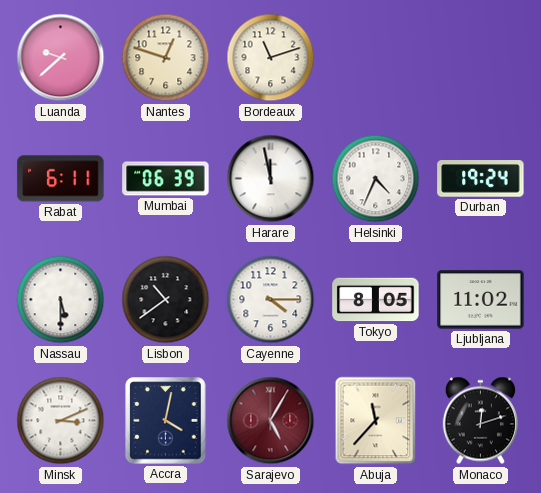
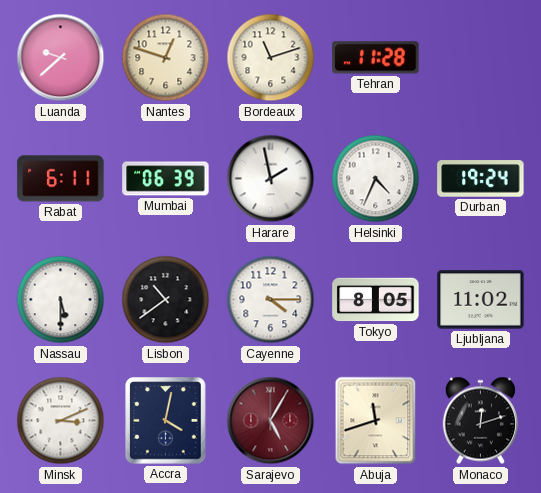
Tehran: none -> 11:28 (376, 58)
Harare: 11:58 -> 1:58 (271, 179)
Abuja: 11:37 -> 11:42 (376, 421)
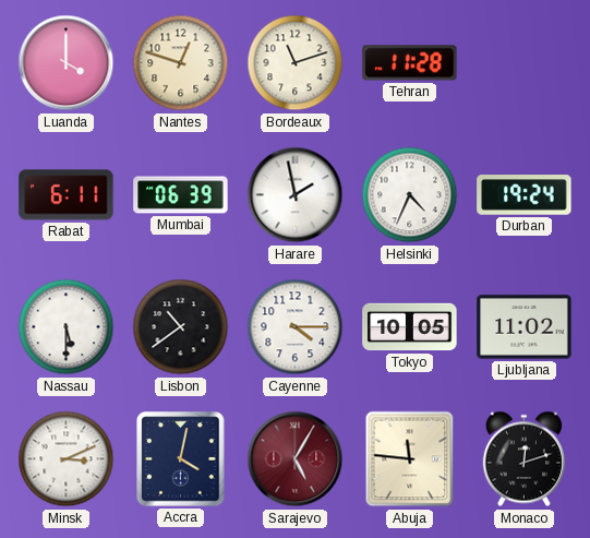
Luanda: 9:38 -> 4:00 (67, 63)
Tokyo: 8:05 -> 10:05 (410, 327)
Abuja: 11:42 -> 11:46 (410, 459)
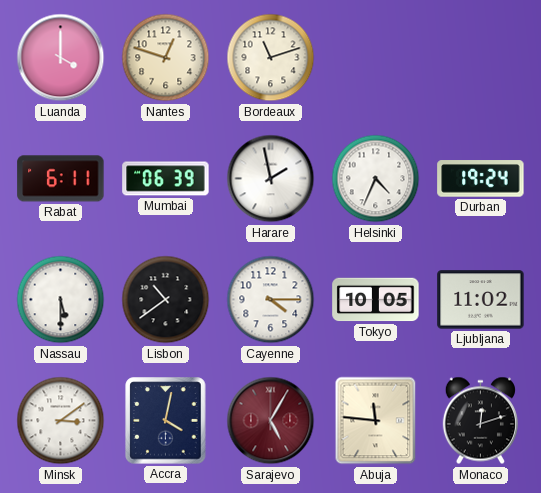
Tehran: 11:28 -> none (410, 63)
Minsk: 3:11 -> 3:09 (61, 421)
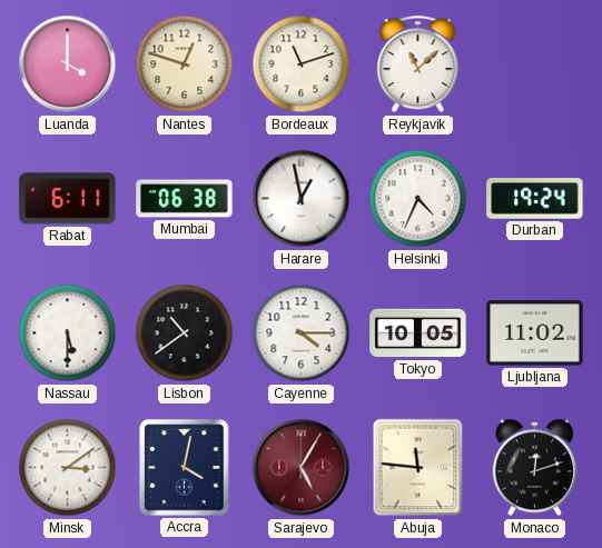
Reykjavik: none -> 11:08 (418, 64)
Mumbai: 06:39 -> 06:38 (185, 199)
Harare: 1:58 -> 12:58 (302, 199)
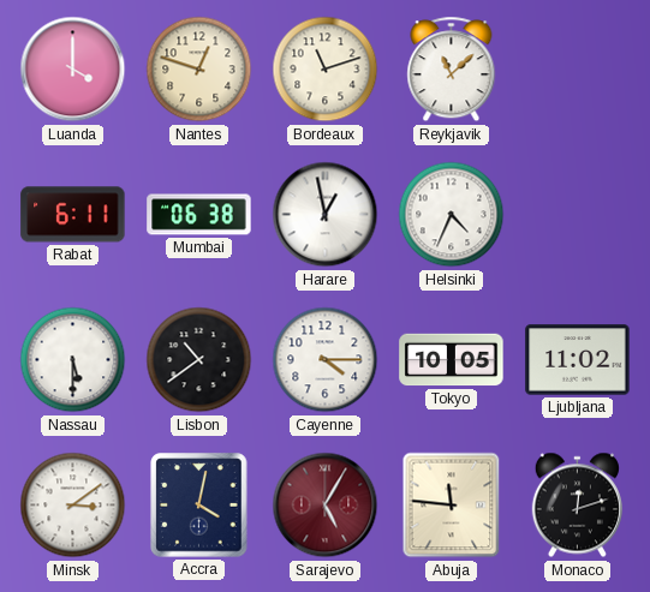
Durban: 19:24 -> none (535, 199)
